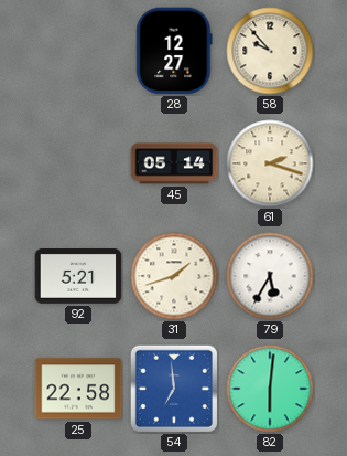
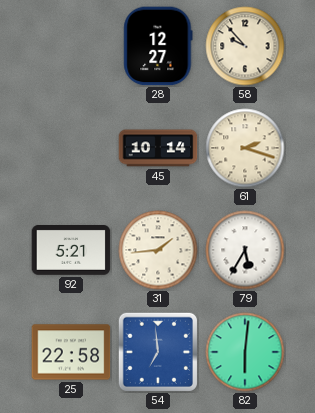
45: 05:14 -> 10:14 (158, 148)
31: 1:42 -> 1:44 (158, 250)
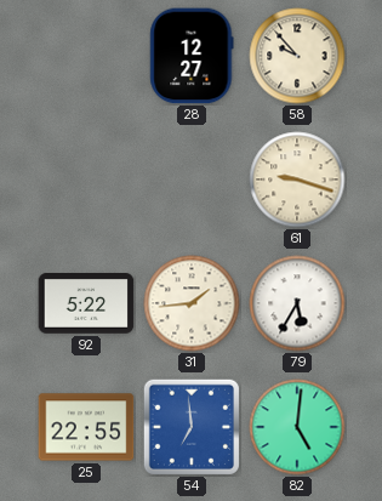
45: 10:14 -> none (158, 148)
61: 2:18 -> 9:18 (297, 180)
92: 5:21 -> 5:22 (86, 304)
25: 22:58 -> 22:55 (86, 427)
82: 6:01 -> 5:01 (297, 427)
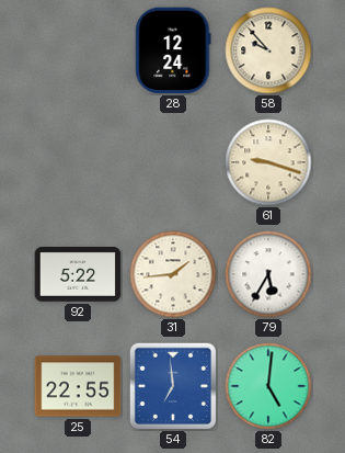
28: 12:27 -> 12:24 (173, 50)
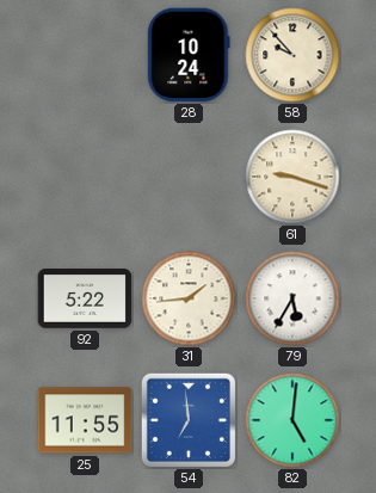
28: 12:24 -> 10:24 (189, 55)
25: 22:55 -> 11:55 (85, 420)
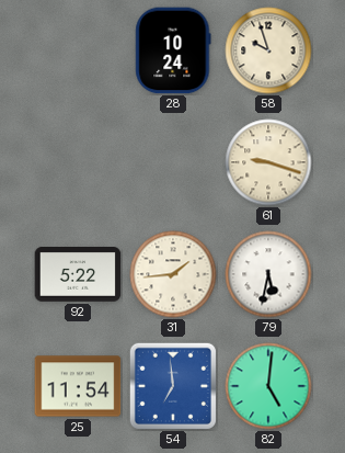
58: 9:53 -> 9:57 (268, 50)
79: 5:35 -> 5:32 (268, 274)
25: 11:55 -> 11:54 (78, 386)
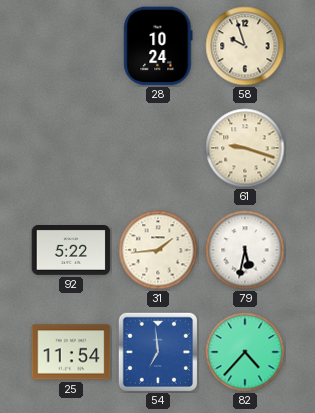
82: 5:01 -> 4:37 (245, 352)
